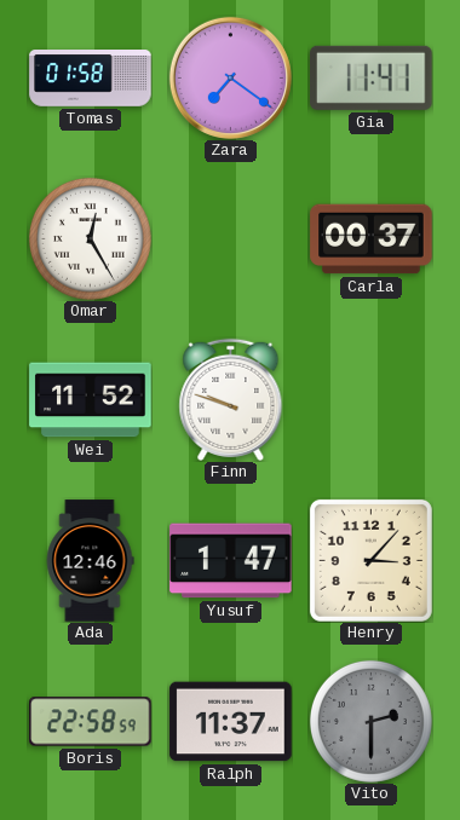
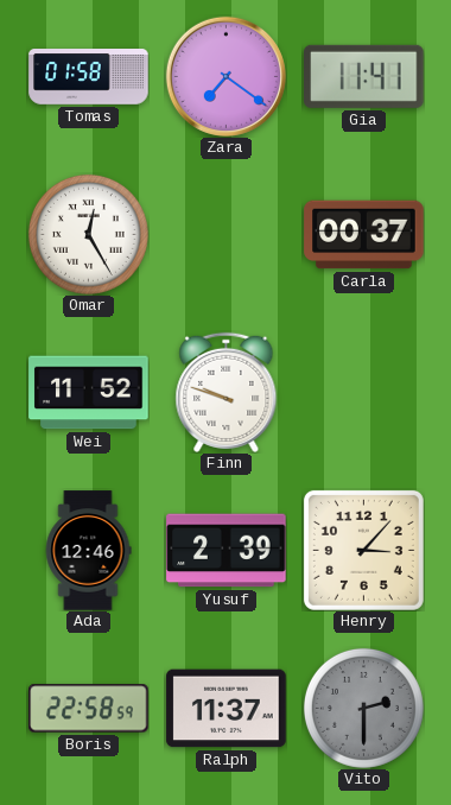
Yusuf: 1:47 -> 2:39 (227, 551)
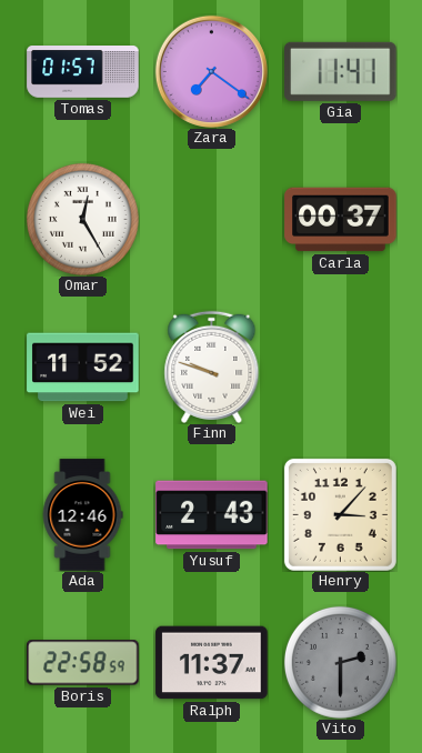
Tomas: 01:58 -> 01:57 (83, 72)
Yusuf: 2:39 -> 2:43 (212, 515)
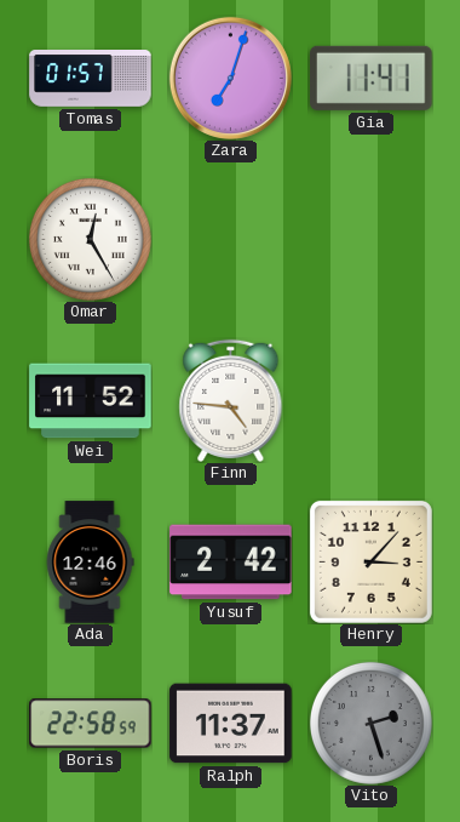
Zara: 7:21 -> 7:03 (230, 78)
Carla: 00:37 -> none (341, 220)
Finn: 9:48 -> 4:46 (231, 400)
Yusuf: 2:43 -> 2:42 (231, 563)
Vito: 2:30 -> 2:27 (370, 723)
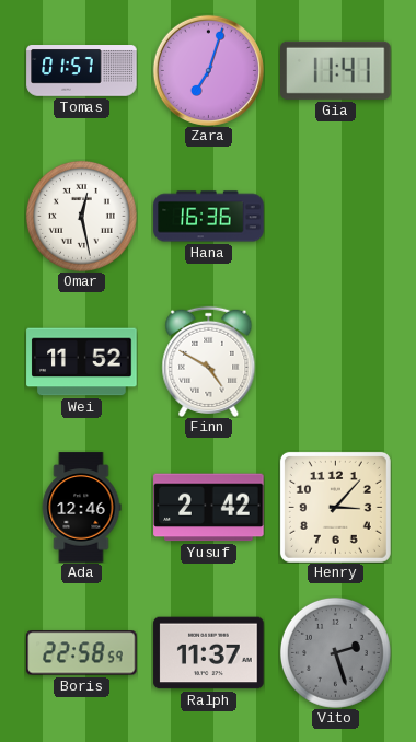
Omar: 12:25 -> 12:28 (81, 216)
Hana: none -> 16:36 (209, 217)
Finn: 4:46 -> 4:50 (209, 361)
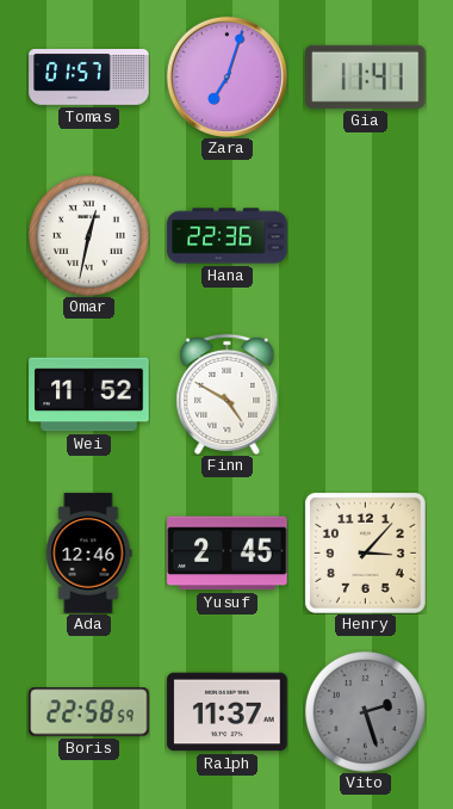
Omar: 12:28 -> 12:32 (88, 235)
Hana: 16:36 -> 22:36 (228, 236)
Yusuf: 2:42 -> 2:45 (228, 554)
